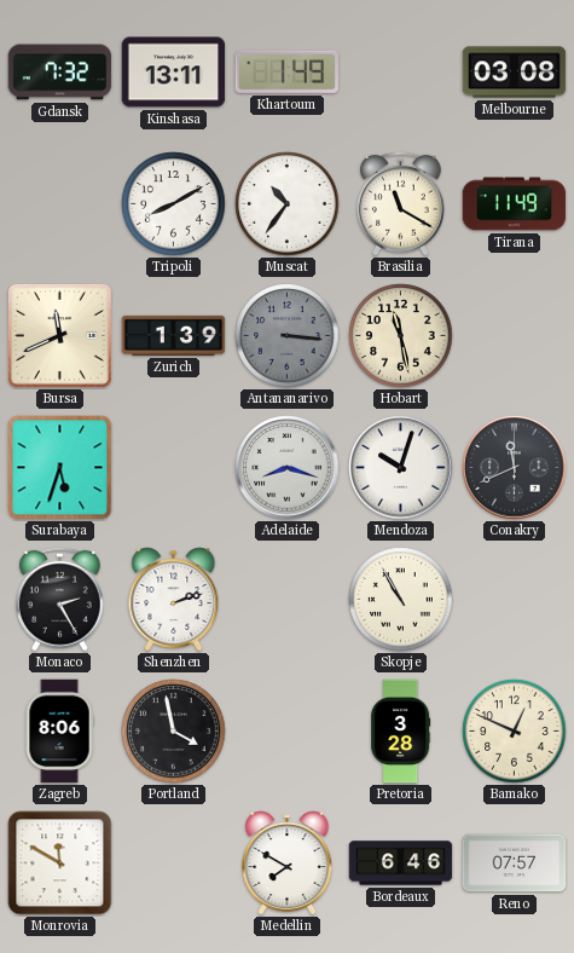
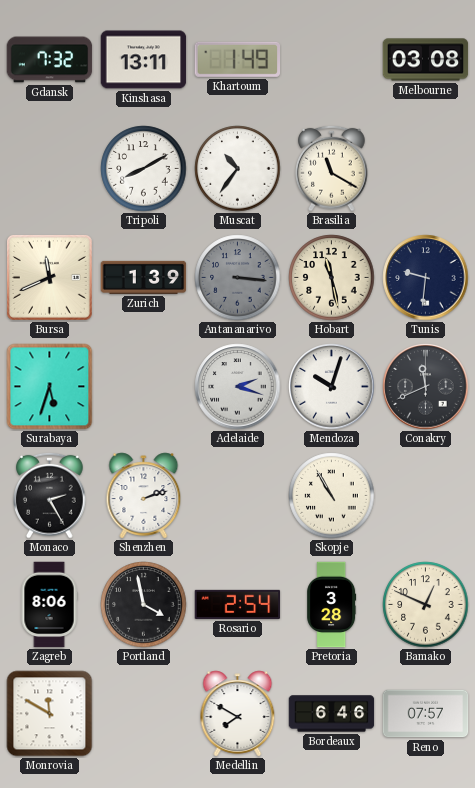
Tirana: 11:49 -> none (515, 204)
Tunis: none -> 9:31 (426, 278)
Adelaide: 8:18 -> 2:18 (238, 387)
Rosario: none -> 2:54 (238, 604)
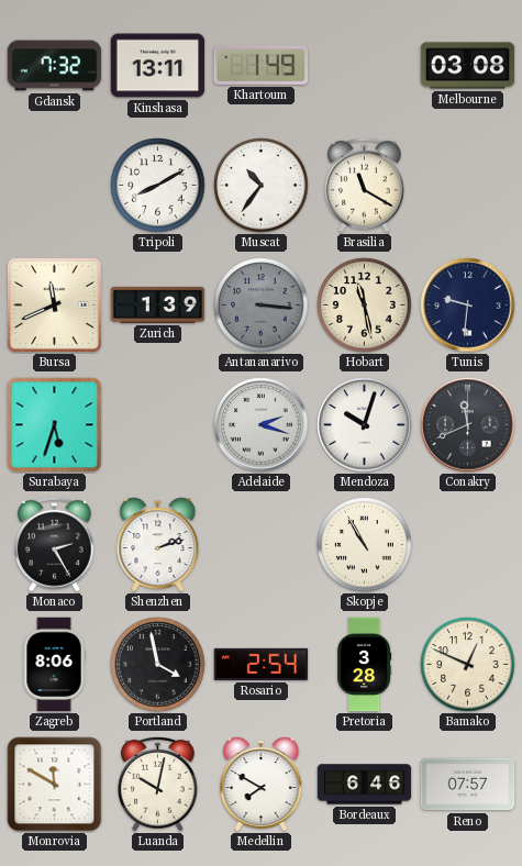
Luanda: none -> 10:02 (158, 784)
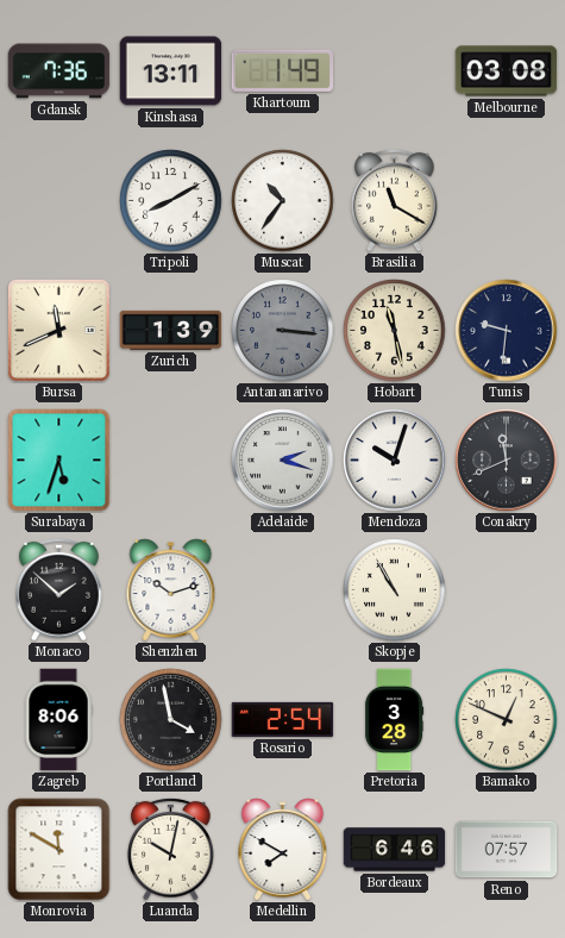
Gdansk: 7:32 -> 7:36 (59, 71)
Monaco: 2:25 -> 1:52 (59, 589)
Shenzhen: 2:12 -> 10:12 (171, 590)
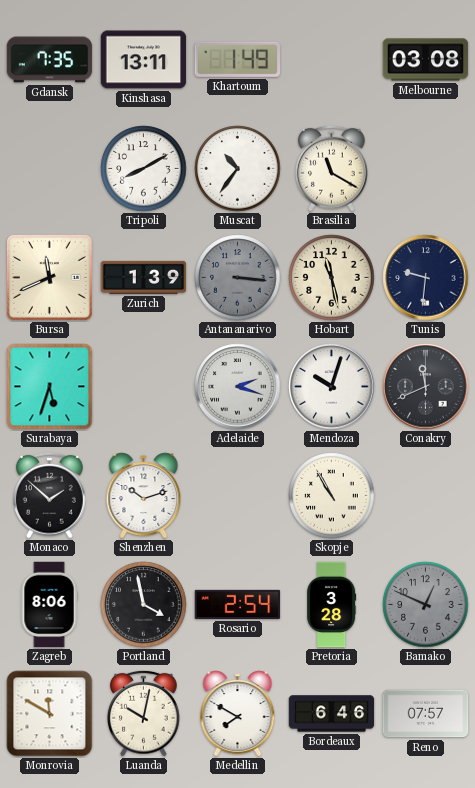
Gdansk: 7:36 -> 7:35 (50, 60)
Bamako dial: cream -> grey (426, 605)
